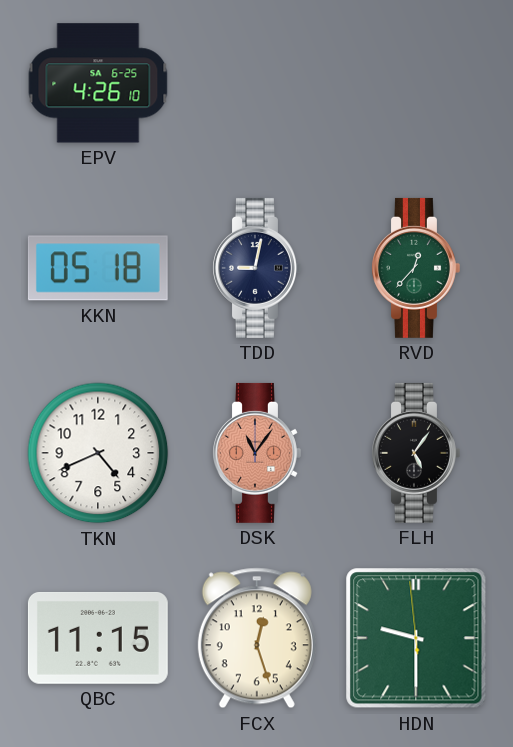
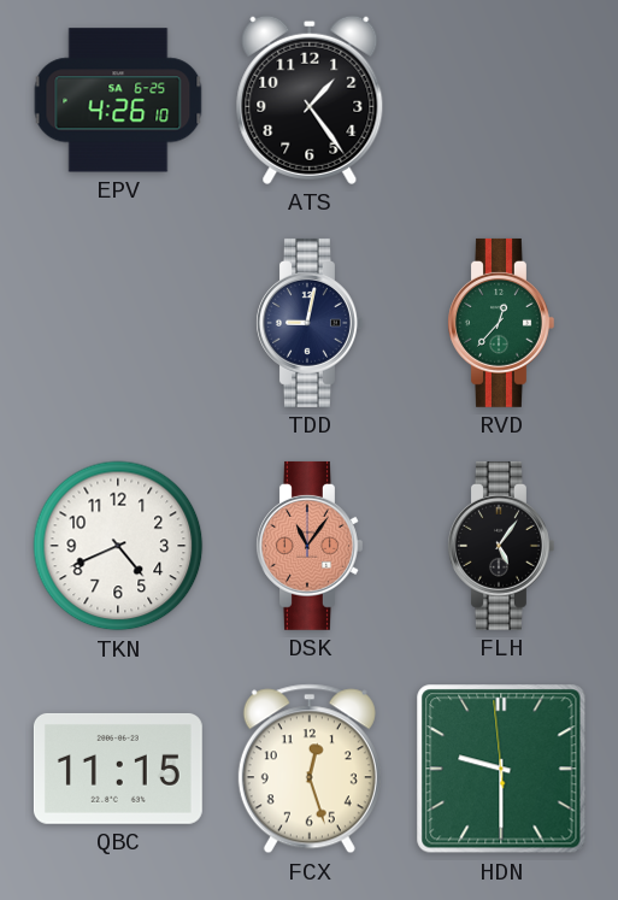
ATS: none -> 1:24 (310, 100)
KKN: 05:18 -> none (98, 268)
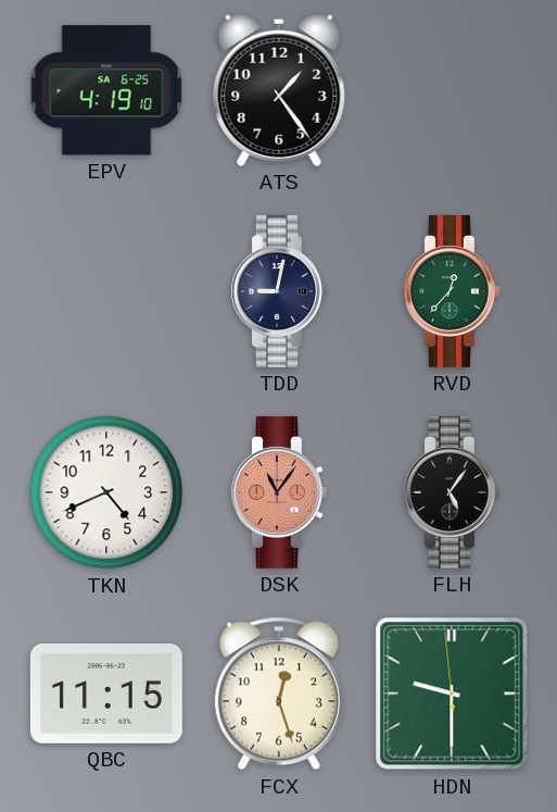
EPV: 4:26 -> 4:19 (106, 90)
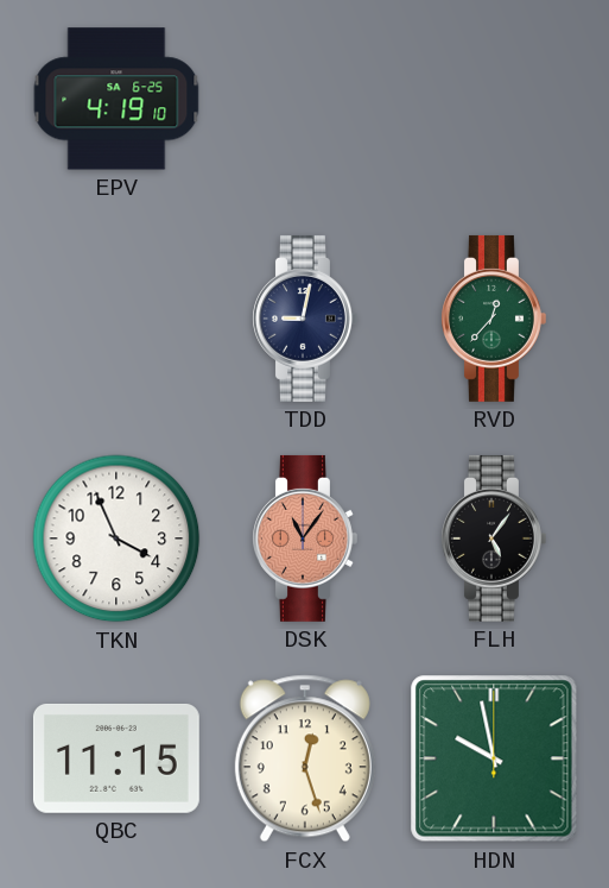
ATS: 1:24 -> none (279, 90)
TKN: 4:41 -> 3:56 (116, 539)
HDN: 9:29 -> 9:58 (494, 758)
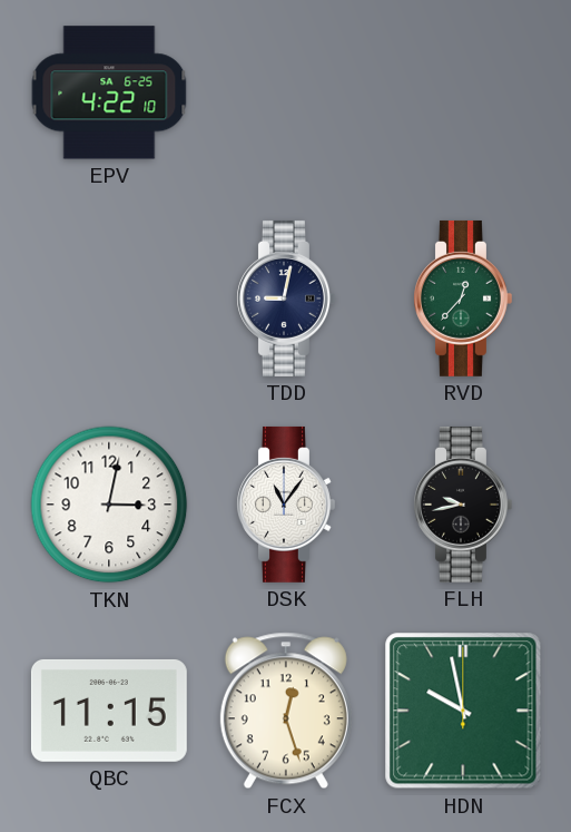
EPV: 4:19 -> 4:22 (109, 92)
TKN: 3:56 -> 3:02 (109, 505)
DSK dial: salmon -> white (286, 505)
FLH: 5:06 -> 9:43 (463, 505)
